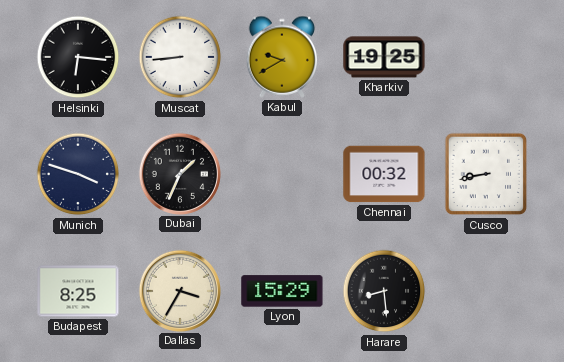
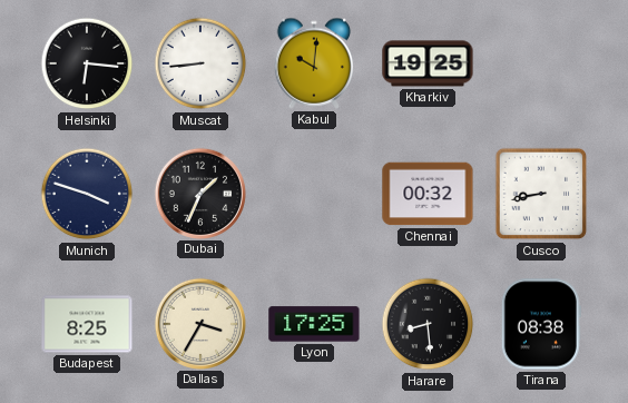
Kabul: 9:40 -> 10:01 (314, 63)
Lyon: 15:29 -> 17:25 (314, 324)
Tirana: none -> 08:38 (541, 324)
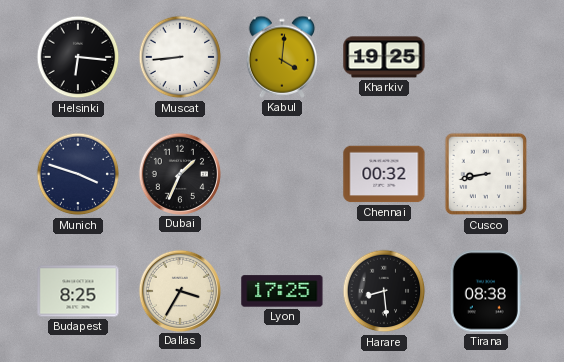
Kabul: 10:01 -> 4:01 (282, 57)
